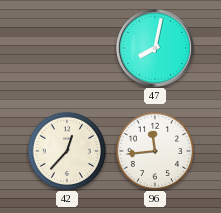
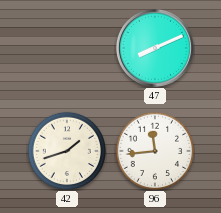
47: 8:02 -> 8:11 (155, 48)
42: 12:37 -> 1:42 (66, 150)
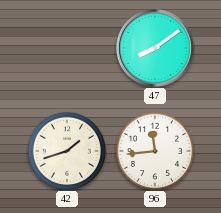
47: 8:11 -> 8:09 (155, 48)
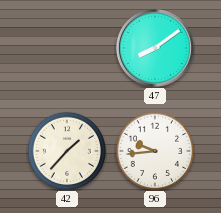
42: 1:42 -> 1:37 (66, 150)
96: 11:44 -> 9:44 (154, 150)
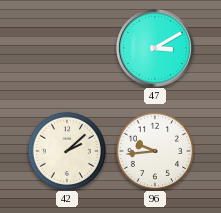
47: 8:09 -> 3:10 (155, 48)
42: 1:37 -> 2:08 (66, 150)
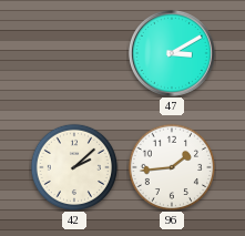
96: 9:44 -> 1:44 (171, 166)
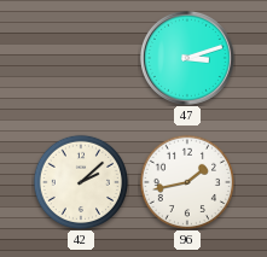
47: 3:10 -> 3:12 (187, 58)
96: 1:44 -> 1:43 (186, 181)
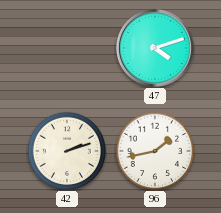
47: 3:12 -> 4:12 (155, 48)
42: 2:08 -> 2:12 (66, 150)
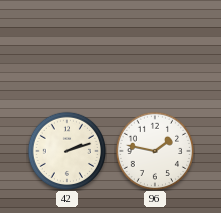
47: 4:12 -> none (155, 48)
96: 1:43 -> 1:47 (154, 150)
